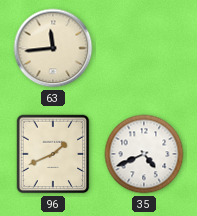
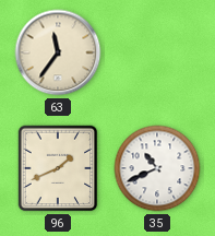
63: 11:44 -> 11:36 (58, 52)
35: 4:41 -> 10:41 (157, 168)
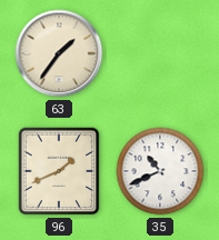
63: 11:36 -> 1:36 (59, 53)
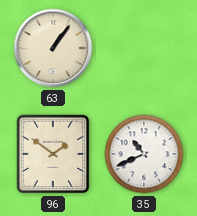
63: 1:36 -> 1:06 (53, 48)
96: 1:41 -> 1:51 (53, 154)
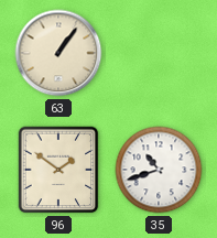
35: 10:41 -> 10:42 (159, 170)
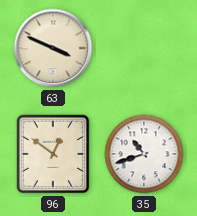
63: 1:06 -> 3:49 (53, 48)
96: 1:51 -> 12:51 (53, 154)
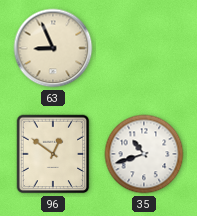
63: 3:49 -> 8:56 (53, 48)
